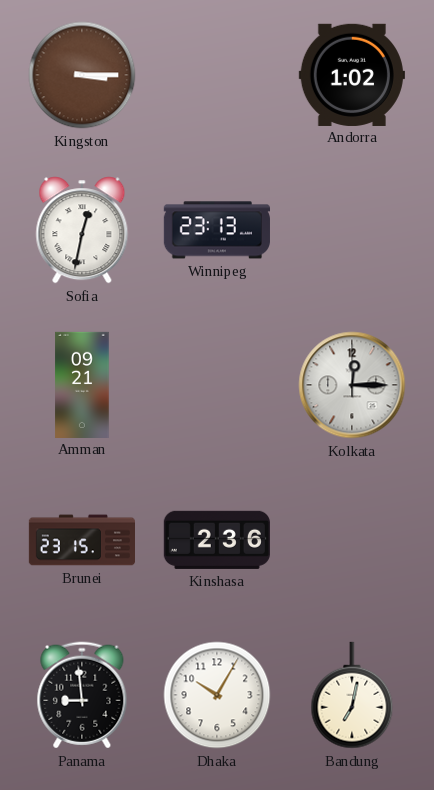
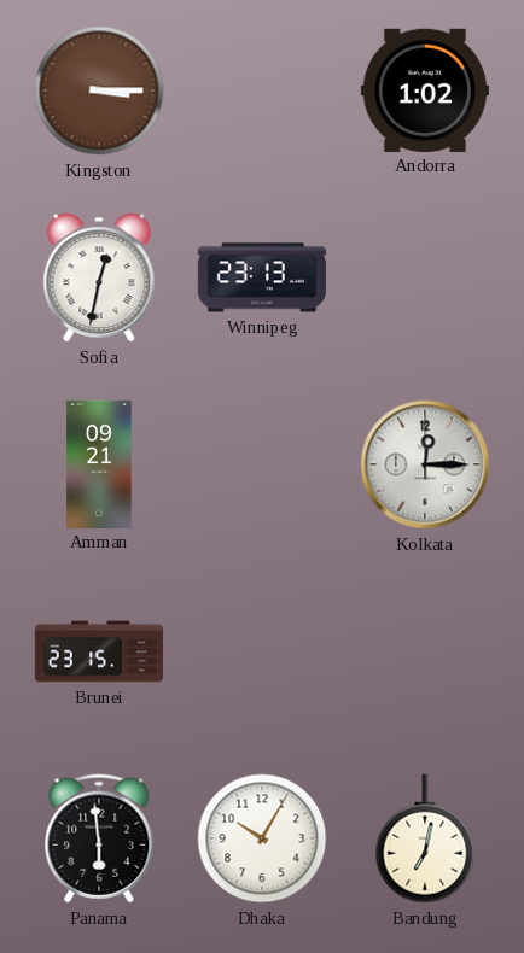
Kinshasa: 2:36 -> none (217, 540)
Panama: 8:59 -> 5:59 (99, 838)
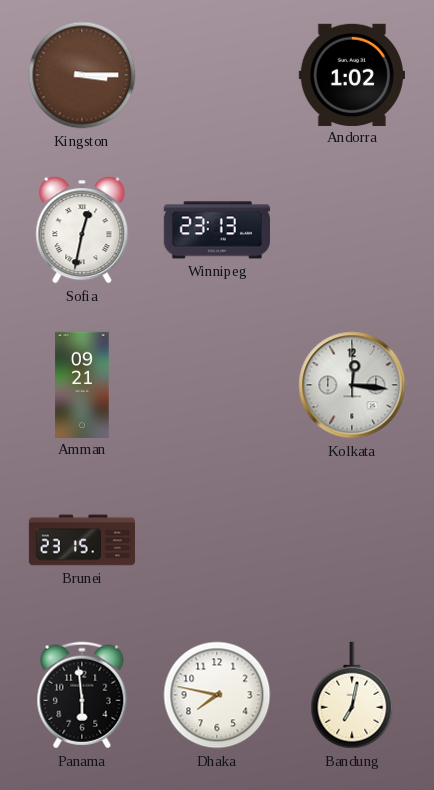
Kolkata: 12:15 -> 12:16 (352, 385)
Dhaka: 10:05 -> 7:47 (217, 695)
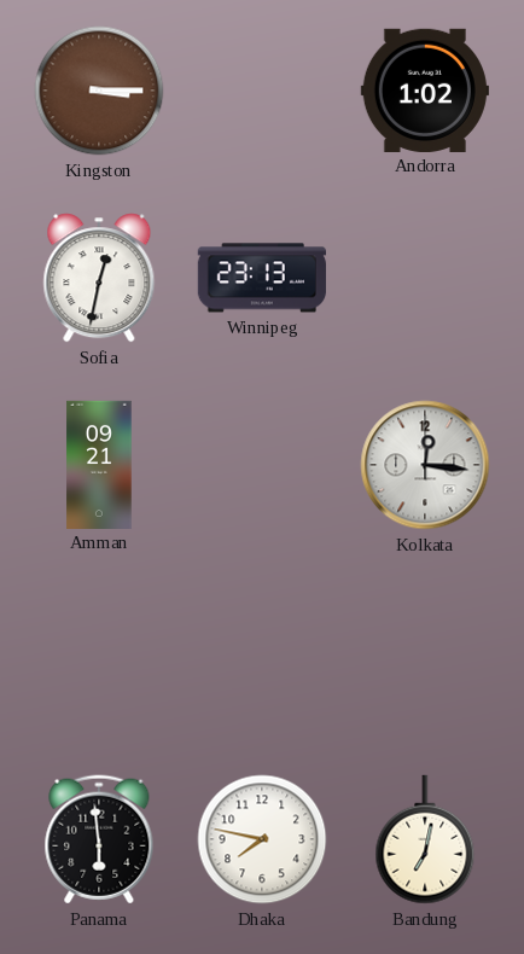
Brunei: 23:15 -> none (81, 540)
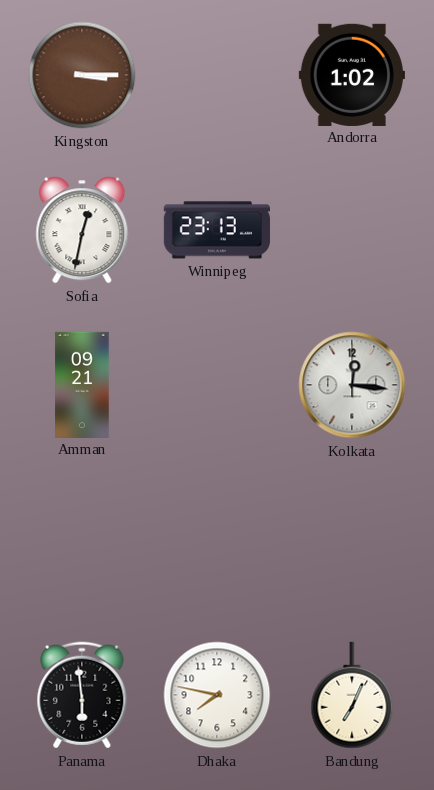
Bandung: 7:02 -> 7:04 (352, 695)
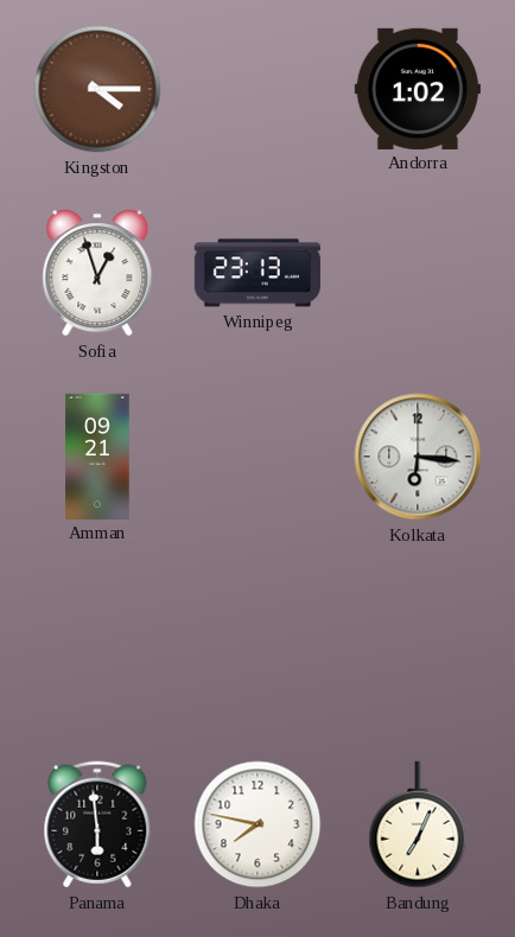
Kingston: 3:15 -> 4:15 (97, 89)
Sofia: 12:32 -> 12:57 (97, 273)
Kolkata: 12:16 -> 6:16 (418, 457)
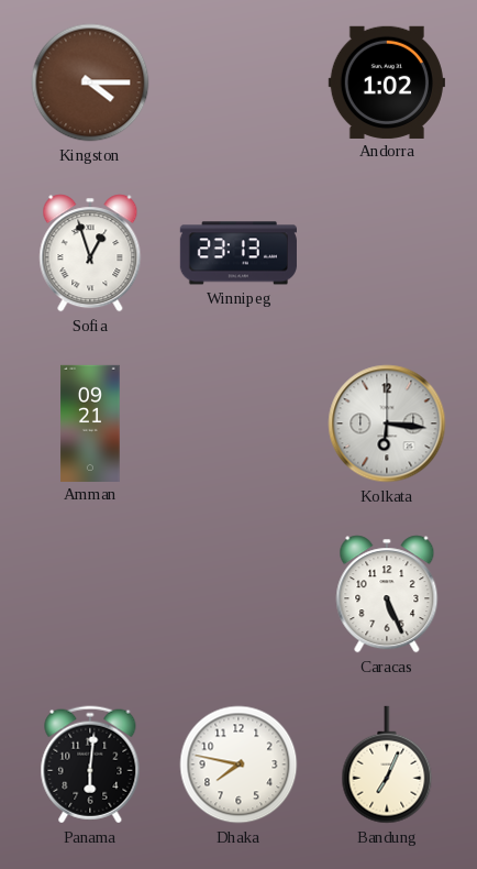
Caracas: none -> 5:26 (387, 594)
Panama: 5:59 -> 6:01 (90, 765)
